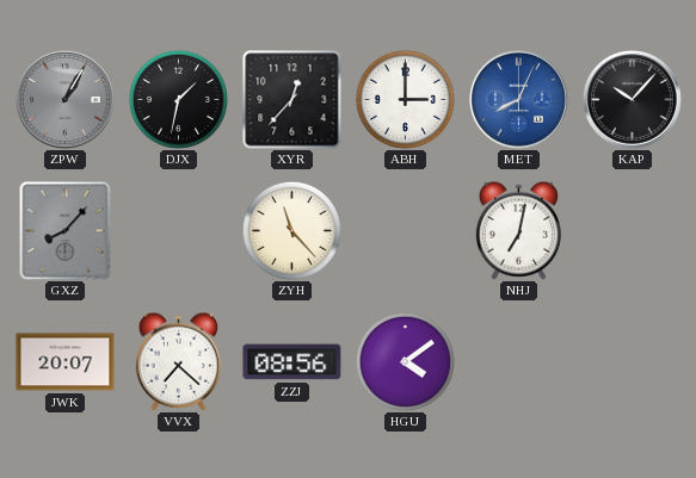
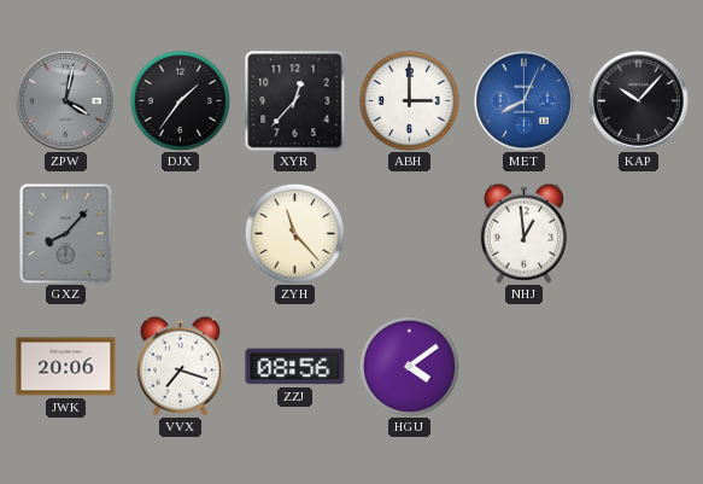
ZPW: 1:05 -> 4:02 (65, 100)
DJX: 1:32 -> 1:36 (180, 100)
NHJ: 7:02 -> 12:59 (523, 233)
JWK: 20:07 -> 20:06 (66, 367)
VVX: 7:22 -> 7:18 (180, 366)
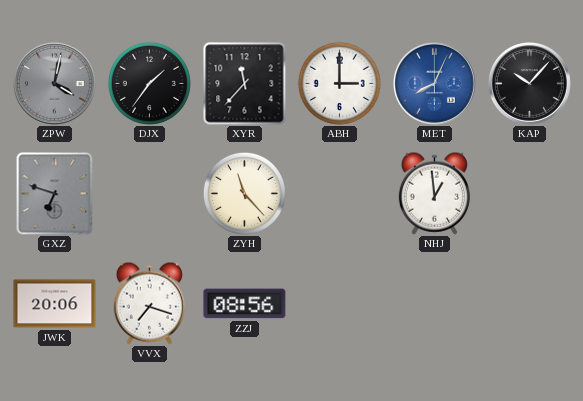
XYR: 12:37 -> 11:37 (245, 84)
GXZ: 8:07 -> 6:48 (55, 193)
HGU: 4:09 -> none (409, 366)
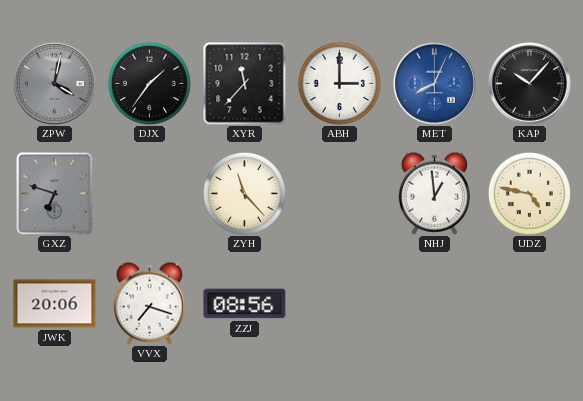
UDZ: none -> 4:47 (529, 193)
